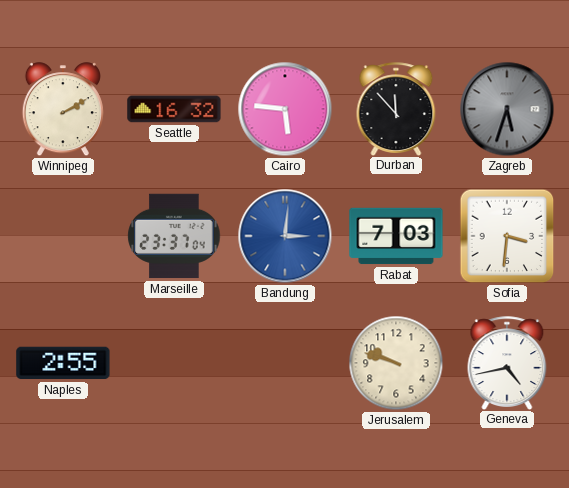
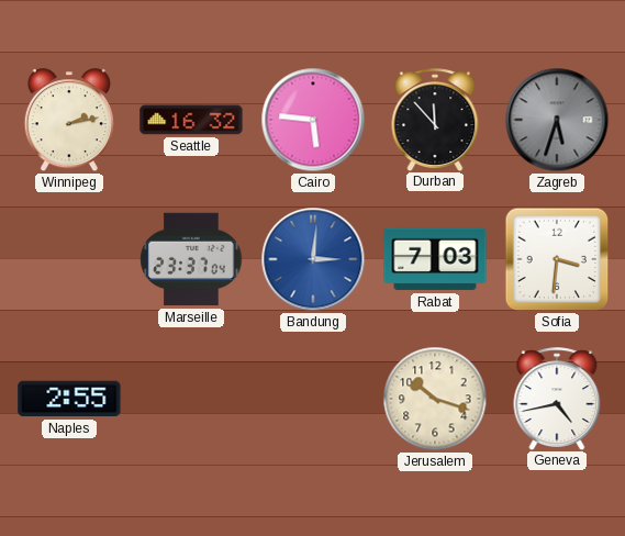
Winnipeg: 2:10 -> 2:13 (69, 121)
Jerusalem: 9:48 -> 10:18 (435, 399)
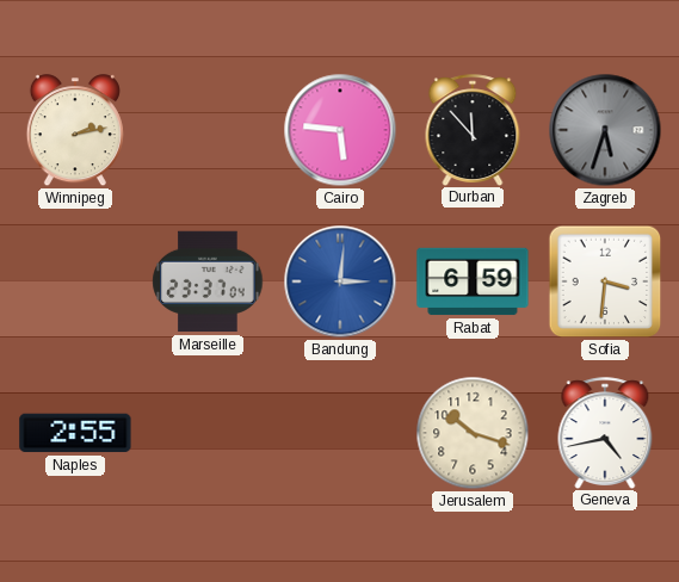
Seattle: 16:32 -> none (191, 120)
Rabat: 7:03 -> 6:59 (473, 281)
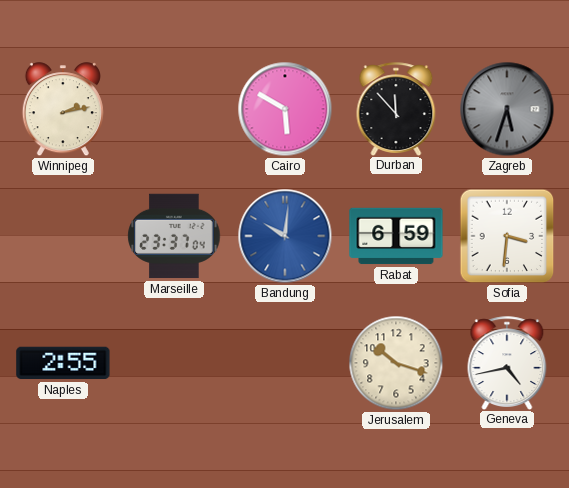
Cairo: 5:46 -> 5:50 (285, 109)
Bandung: 3:01 -> 10:01 (285, 236)
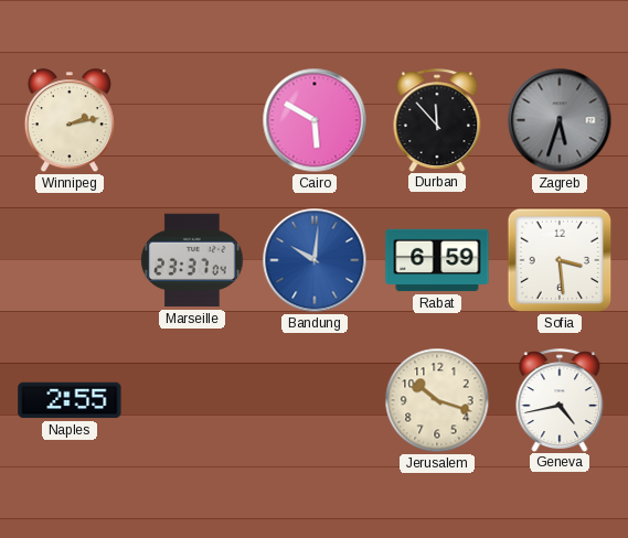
Sofia: 3:31 -> 3:29 (560, 260)
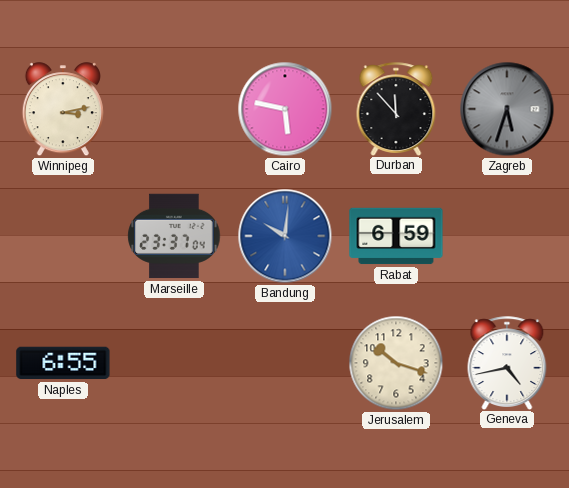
Winnipeg: 2:13 -> 3:13 (63, 110)
Cairo: 5:50 -> 5:47 (285, 109)
Sofia: 3:29 -> none (560, 260)
Naples: 2:55 -> 6:55 (63, 363)
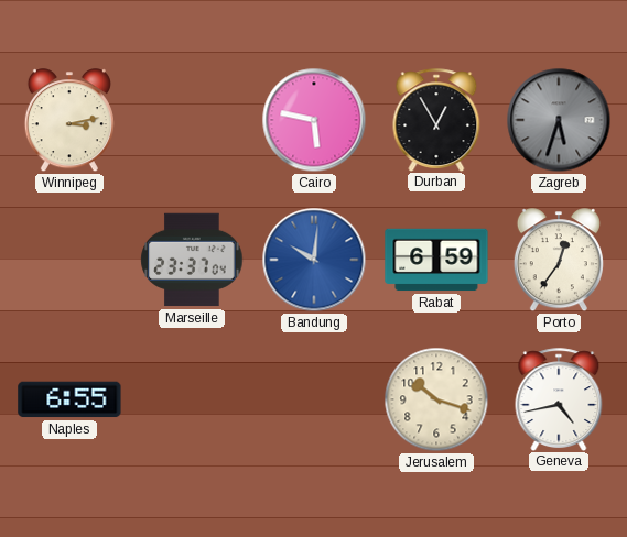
Durban: 11:53 -> 12:55 (436, 120)
Porto: none -> 12:36 (559, 261)
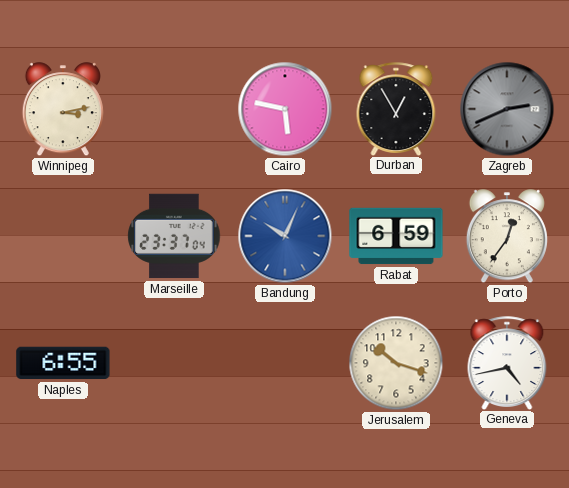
Zagreb: 5:33 -> 2:41 (507, 109)
Bandung: 10:01 -> 10:04 (285, 236)
